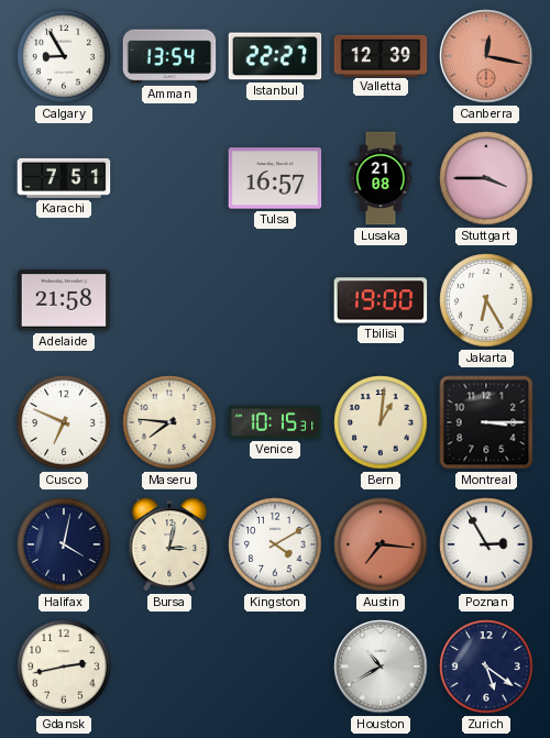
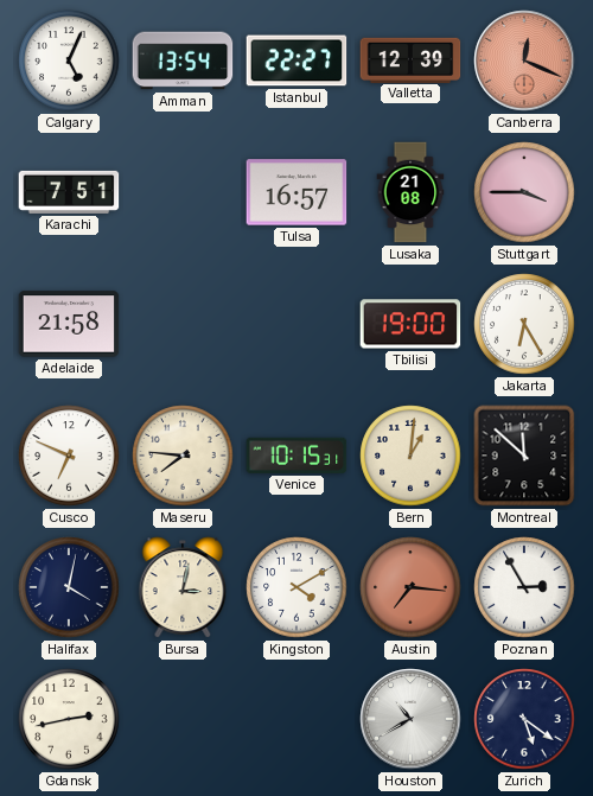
Calgary: 8:55 -> 5:04 (69, 61)
Canberra: 12:17 -> 12:19 (524, 61)
Montreal: 3:15 -> 11:52 (524, 456)
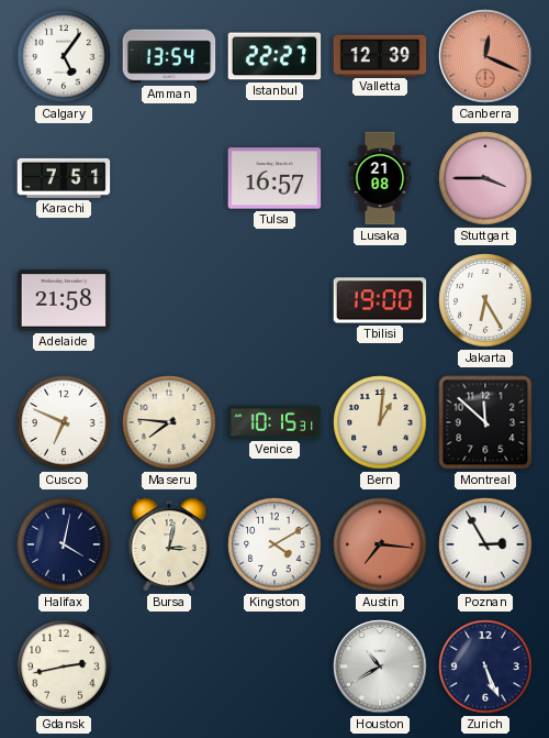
Calgary: 5:04 -> 5:06 (64, 56)
Zurich: 5:21 -> 5:26 (485, 667)
